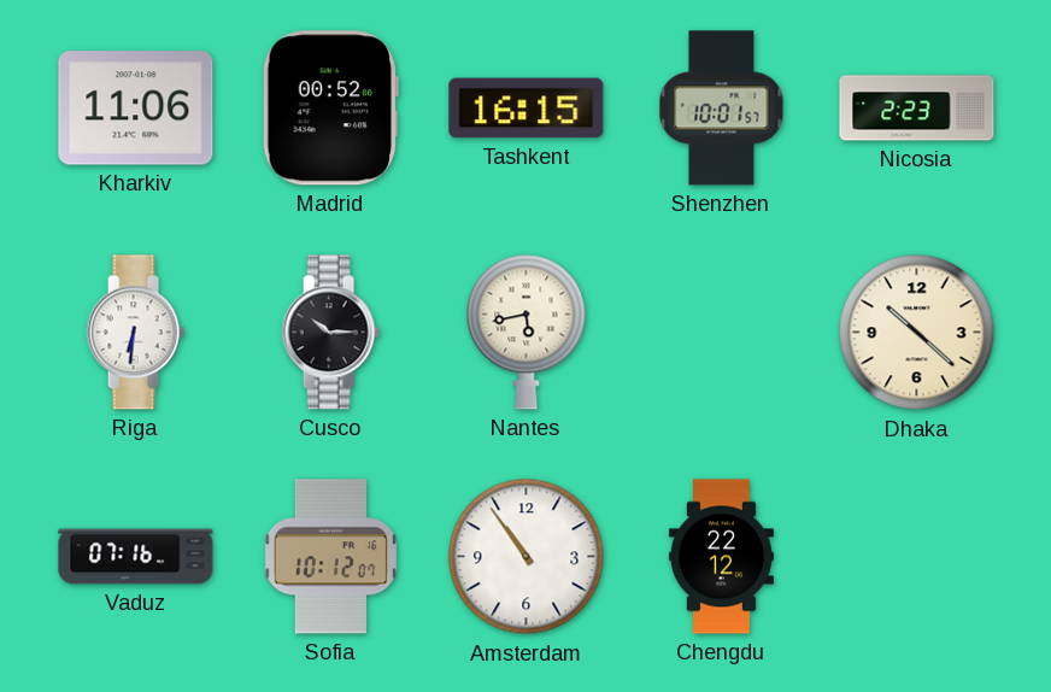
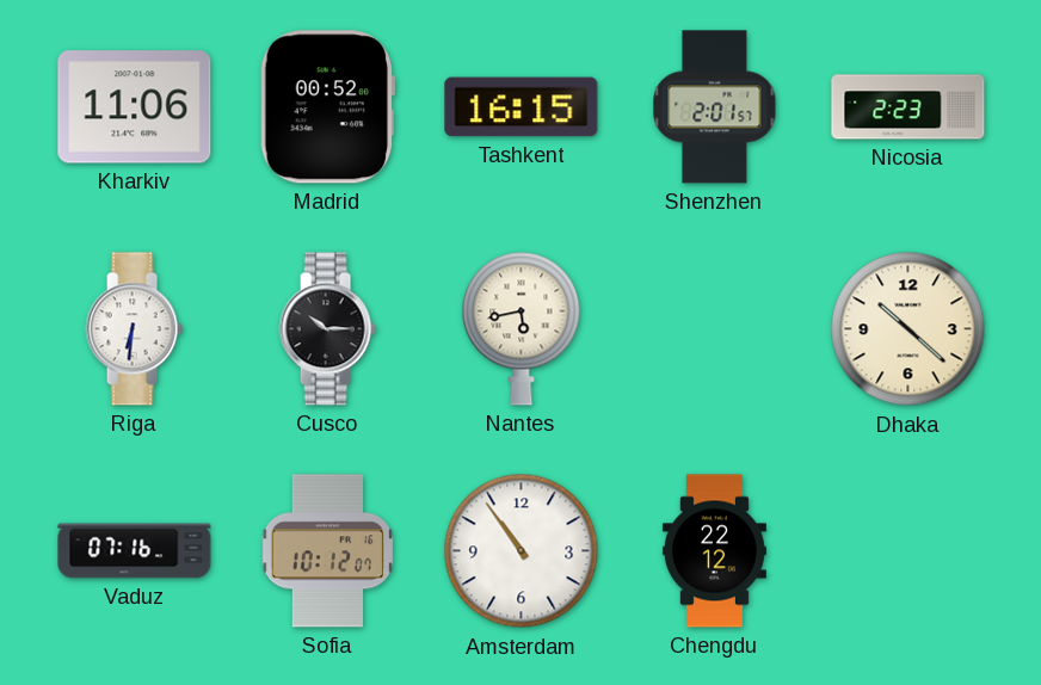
Shenzhen: 10:01 -> 2:01 (715, 107)
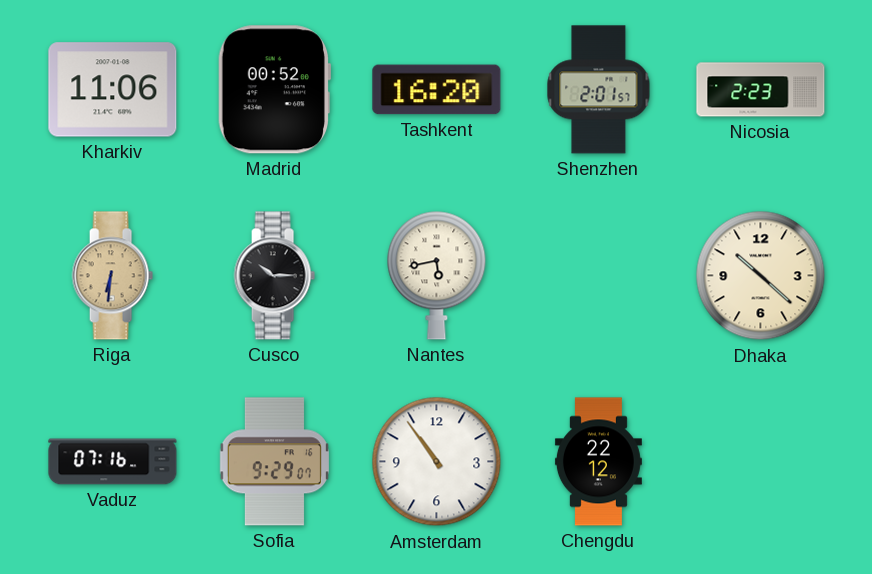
Tashkent: 16:15 -> 16:20 (437, 90)
Riga dial: white -> champagne (112, 276)
Sofia: 10:12 -> 9:29 (274, 462)
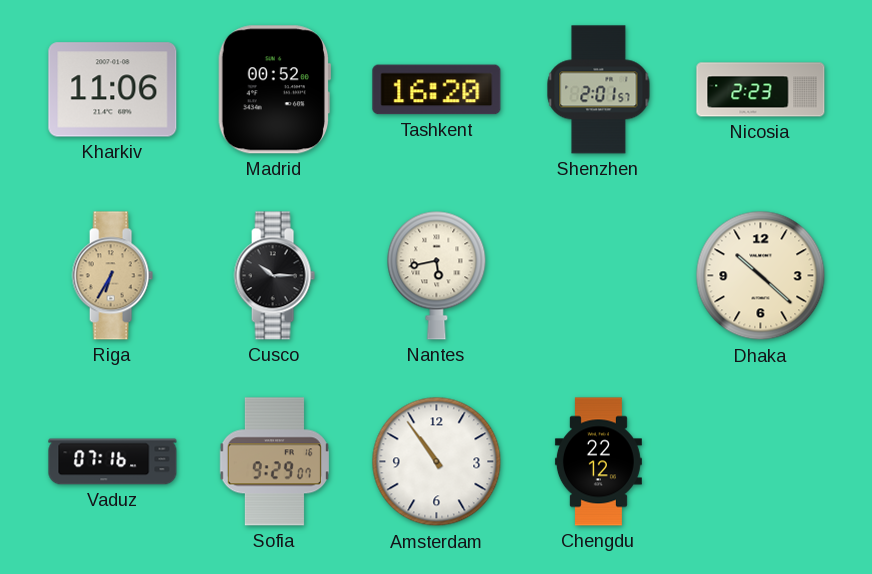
Riga: 6:31 -> 6:35 (112, 276)
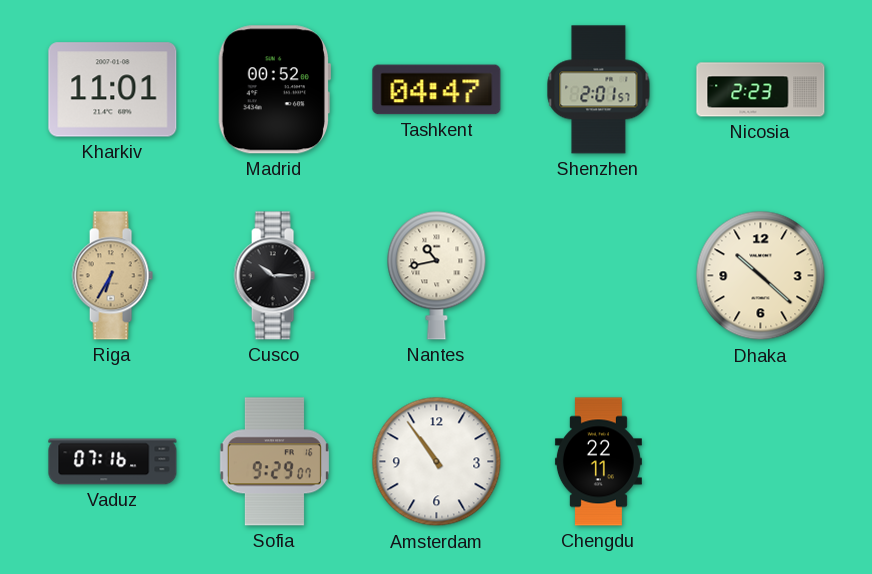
Kharkiv: 11:06 -> 11:01 (113, 90)
Tashkent: 16:20 -> 04:47 (437, 90)
Nantes: 5:43 -> 10:43 (437, 275)
Chengdu: 22:12 -> 22:11 (598, 462)
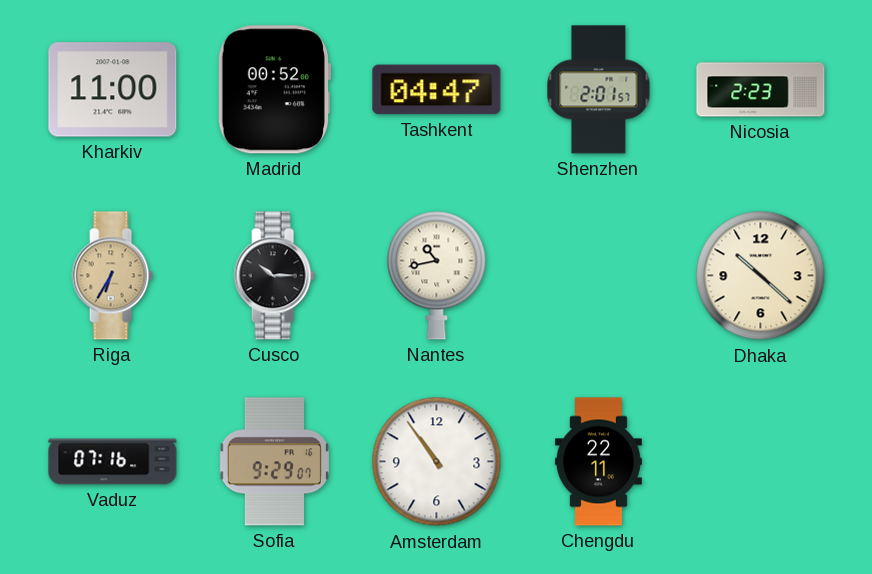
Kharkiv: 11:01 -> 11:00 (113, 90)
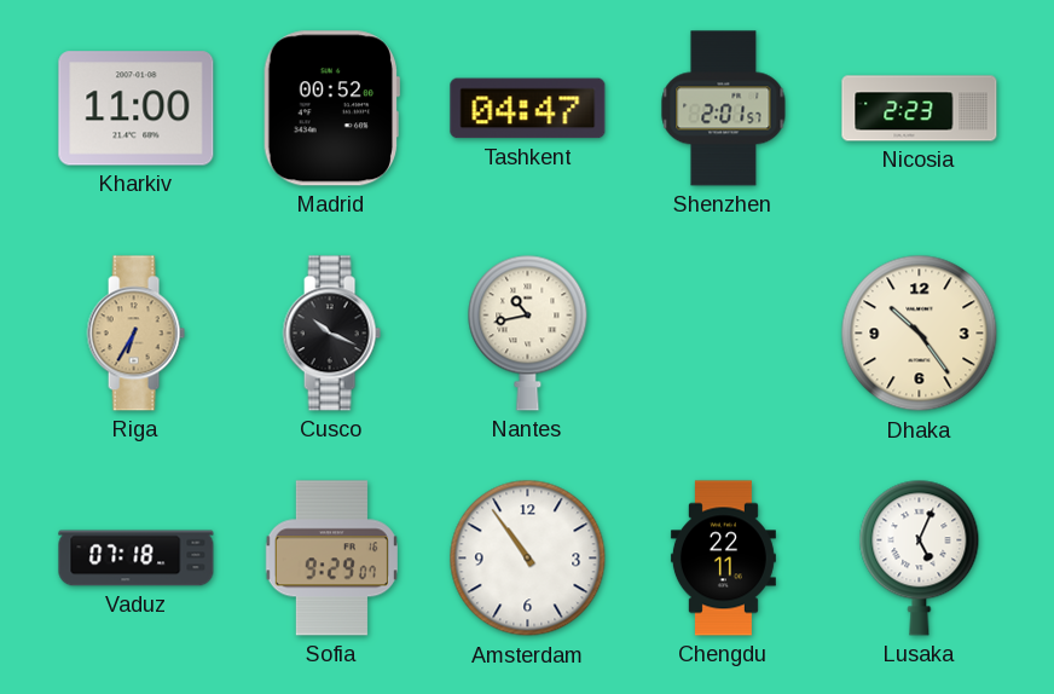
Cusco: 10:15 -> 10:19 (331, 334)
Dhaka: 10:22 -> 10:24 (920, 334)
Vaduz: 07:16 -> 07:18 (137, 559)
Lusaka: none -> 5:04 (920, 557)
